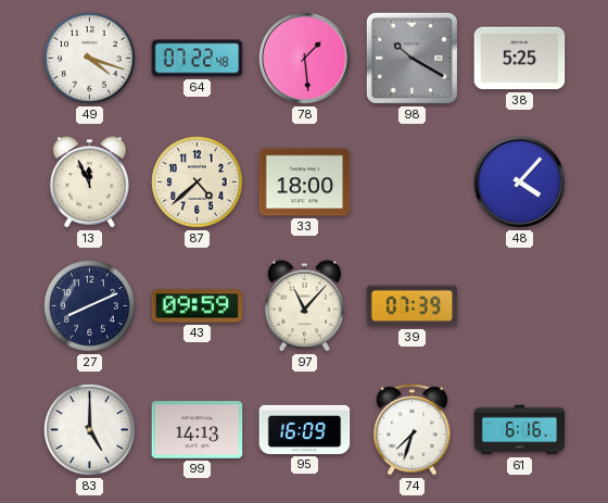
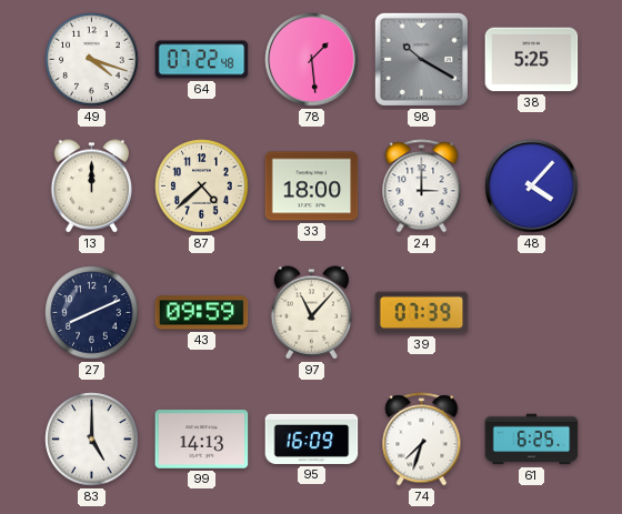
13: 11:56 -> 12:00 (91, 187)
24: none -> 3:00 (422, 187)
61: 6:16 -> 6:25 (532, 440)
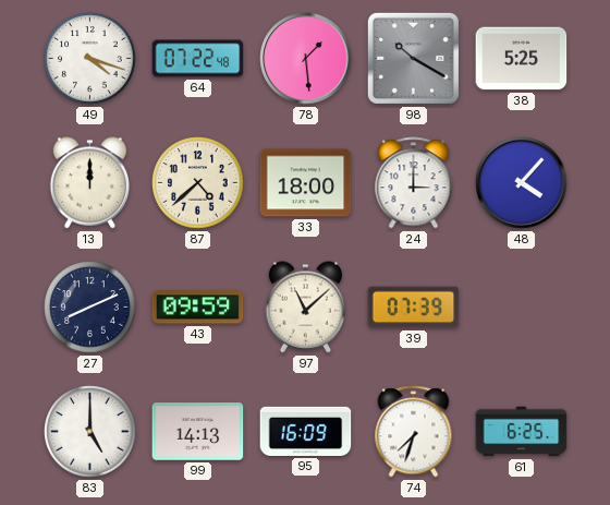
97: 11:07 -> 11:08 (305, 308)
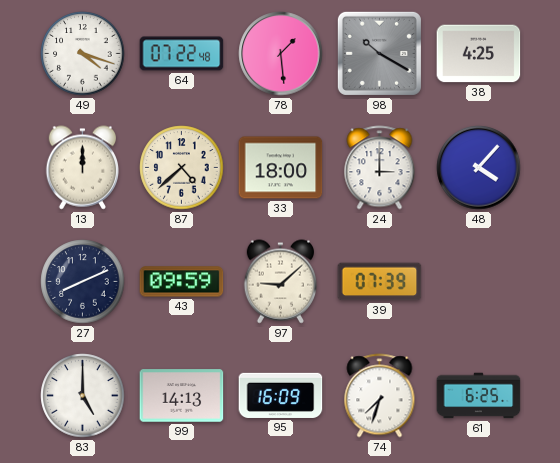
38: 5:25 -> 4:25 (479, 54)
97: 11:08 -> 9:08 (280, 282)
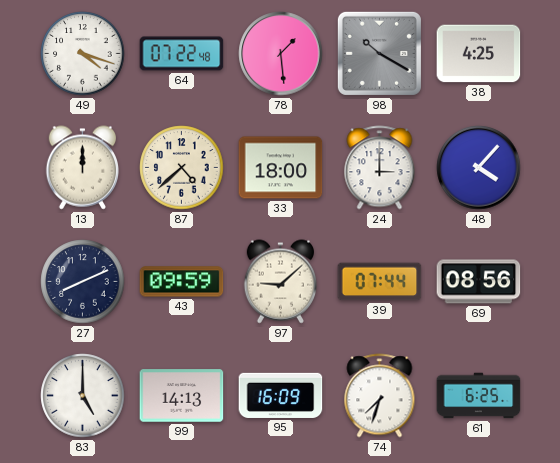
39: 07:39 -> 07:44 (380, 282)
69: none -> 08:56 (479, 282)
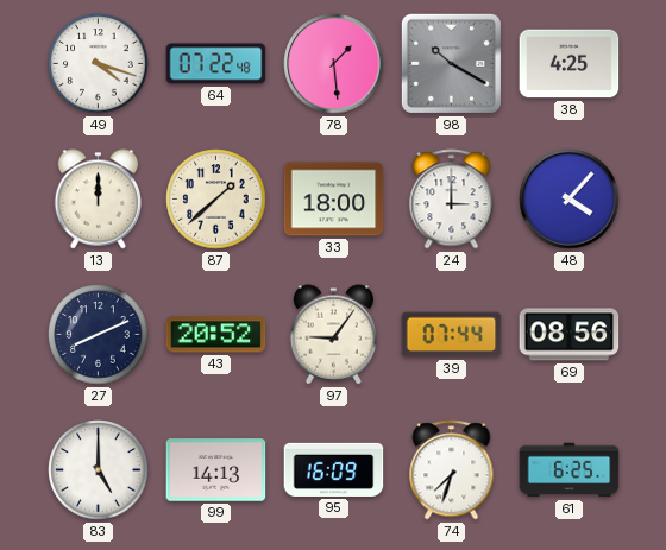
87: 4:38 -> 1:38 (216, 200)
43: 09:59 -> 20:52 (216, 335)
97: 9:08 -> 9:06 (333, 335)
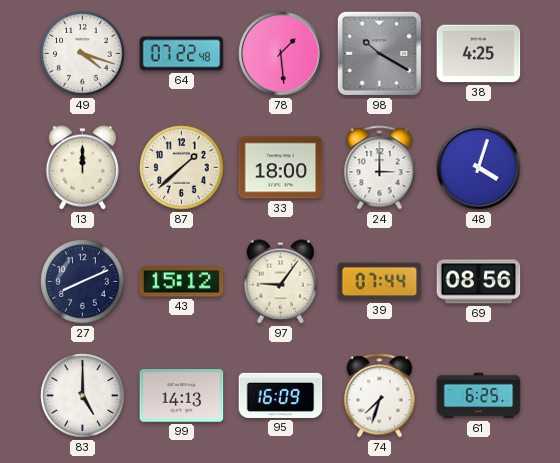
48: 4:07 -> 4:03 (479, 168)
43: 20:52 -> 15:12 (182, 282)
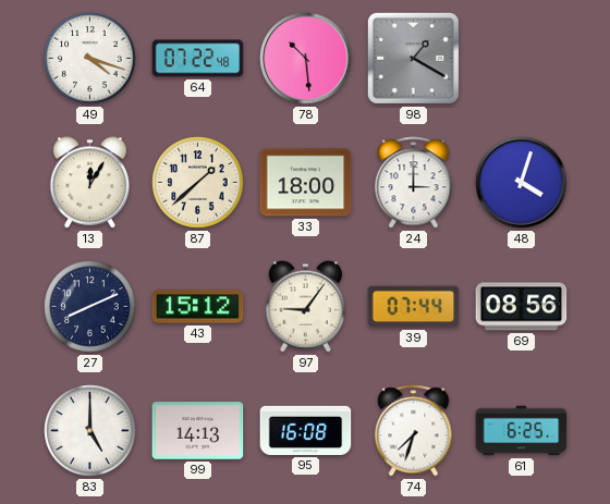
78: 1:29 -> 10:29 (306, 59)
98: 10:20 -> 1:20 (413, 58)
38: 4:25 -> none (479, 54)
13: 12:00 -> 12:05 (89, 183)
95: 16:09 -> 16:08 (306, 430)
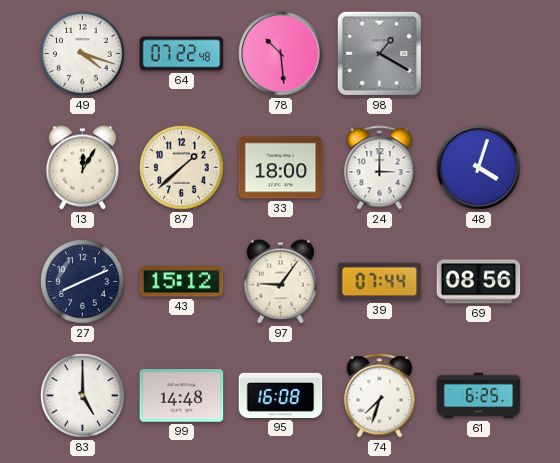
99: 14:13 -> 14:48 (182, 396)
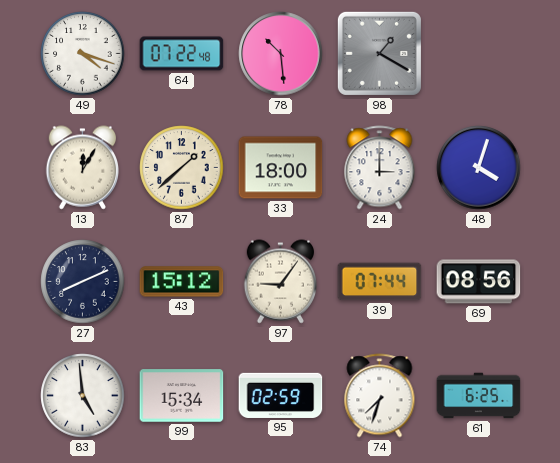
83: 5:00 -> 4:59 (83, 396)
99: 14:48 -> 15:34 (182, 396)
95: 16:08 -> 02:59 (281, 395)
